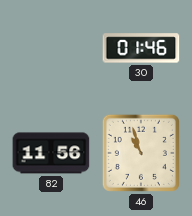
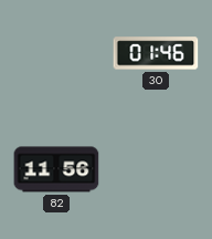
46: 10:57 -> none (141, 153)
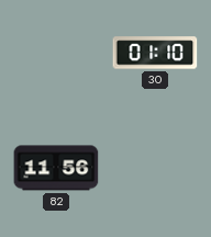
30: 01:46 -> 01:10 (155, 53)
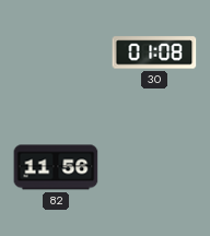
30: 01:10 -> 01:08 (154, 52)
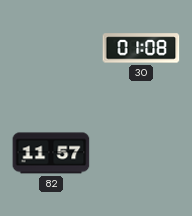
82: 11:56 -> 11:57 (51, 153)
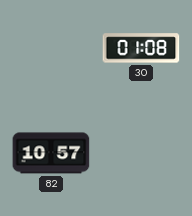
82: 11:57 -> 10:57 (51, 153)
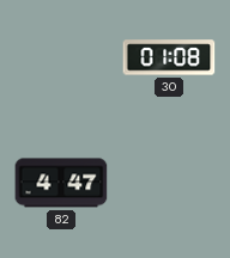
82: 10:57 -> 4:47 (61, 183)
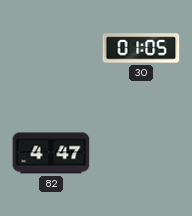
30: 01:08 -> 01:05 (141, 48)
